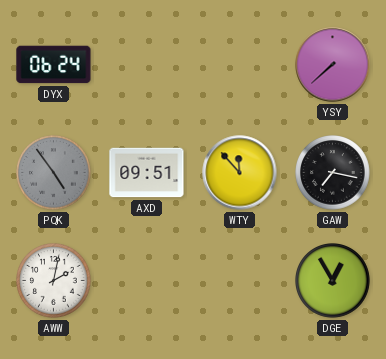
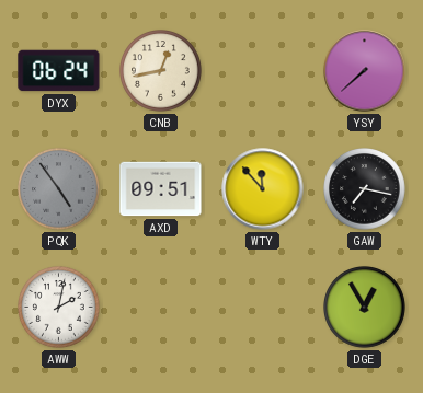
CNB: none -> 12:43 (161, 71)
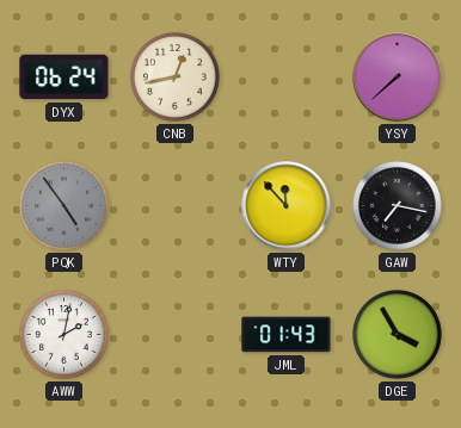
AXD: 09:51 -> none (161, 189)
JML: none -> 01:43 (287, 335)
DGE: 12:55 -> 3:55 (398, 335)
